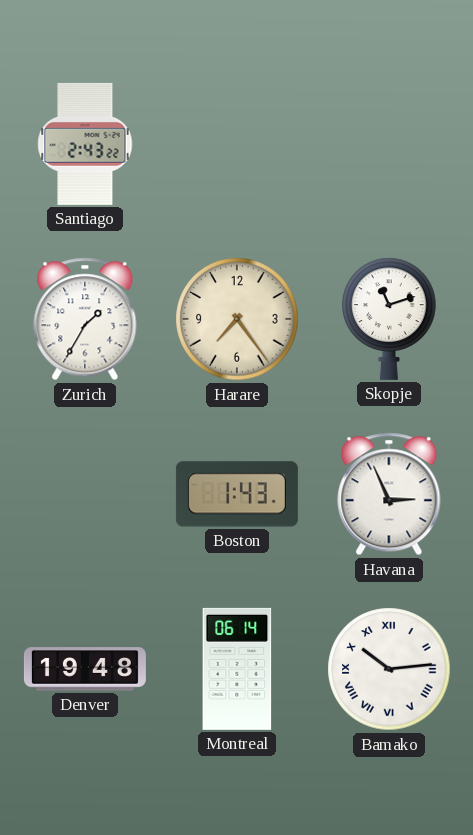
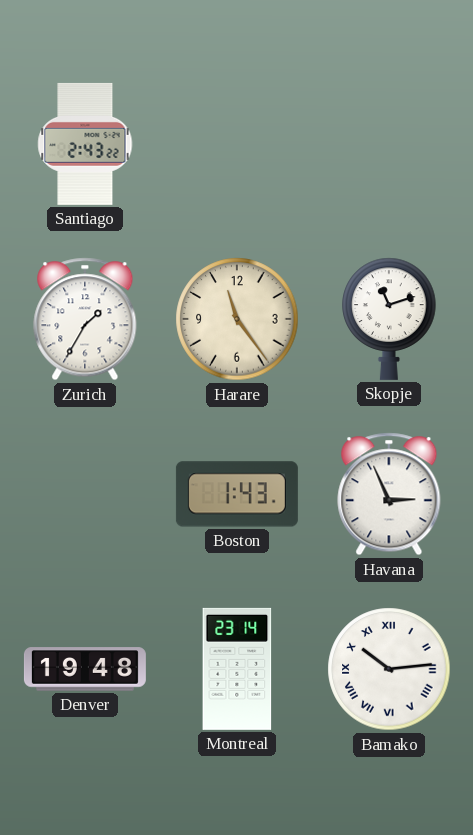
Harare: 7:24 -> 11:24 (237, 319)
Montreal: 06:14 -> 23:14 (237, 669)
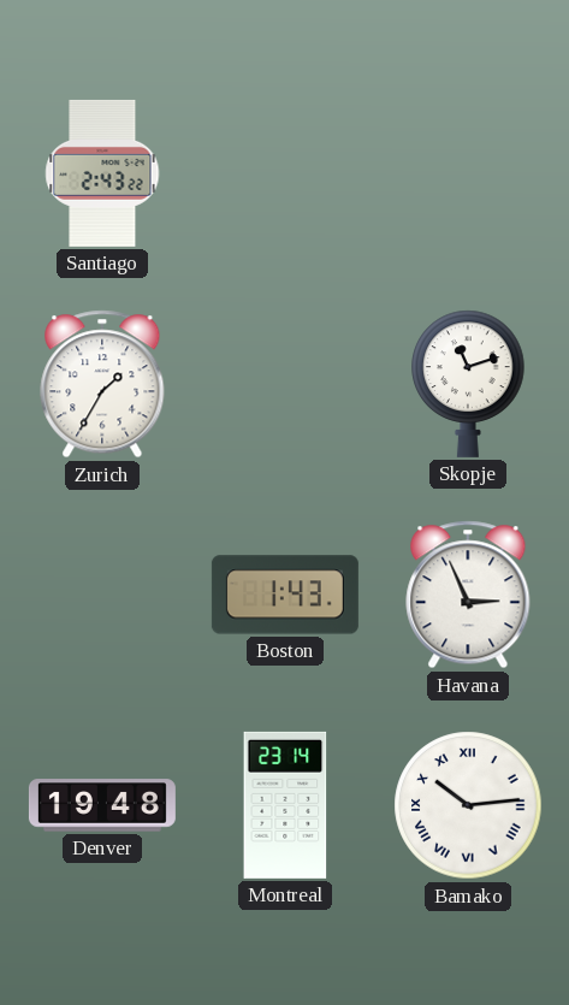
Harare: 11:24 -> none (237, 319)
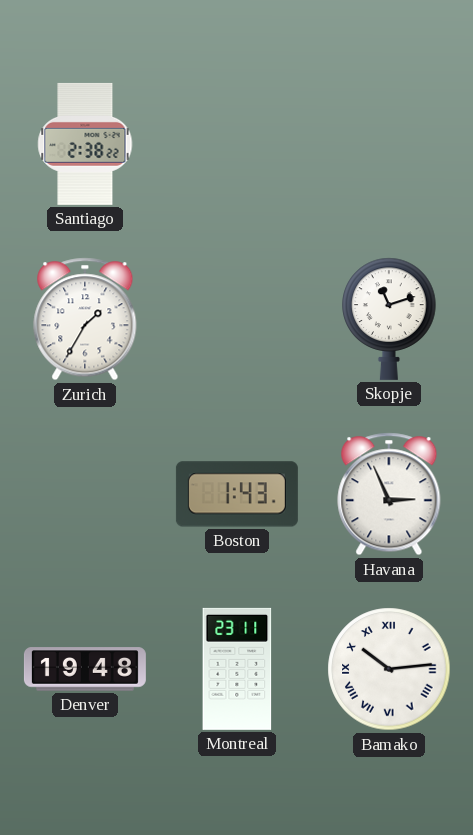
Santiago: 2:43 -> 2:38 (85, 144)
Montreal: 23:14 -> 23:11 (237, 669)
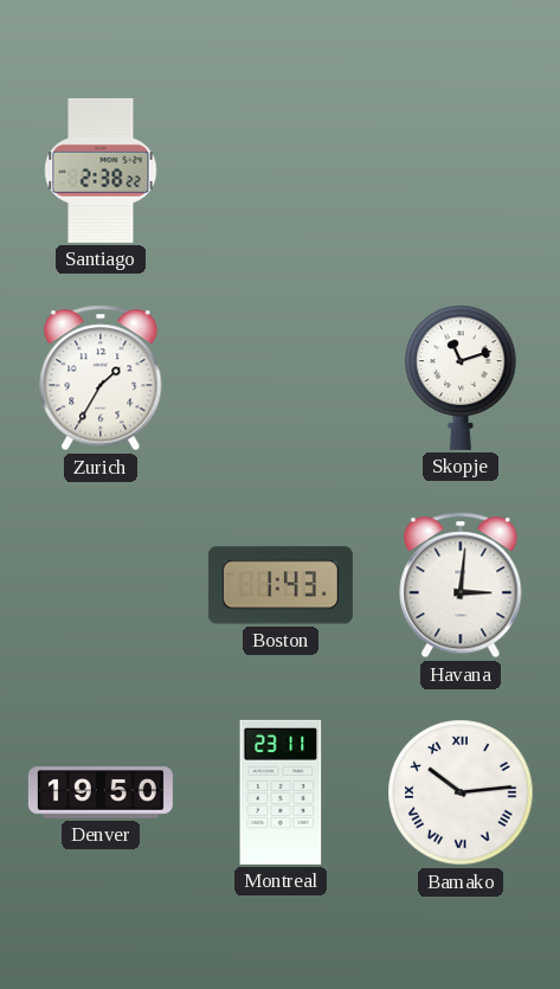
Havana: 2:56 -> 3:01 (461, 585)
Denver: 19:48 -> 19:50 (101, 792)
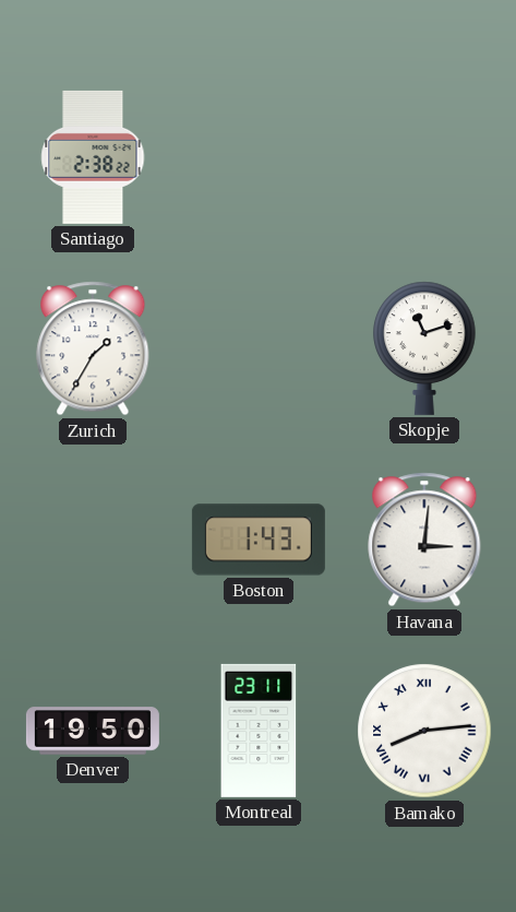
Bamako: 10:14 -> 8:14 (424, 731)
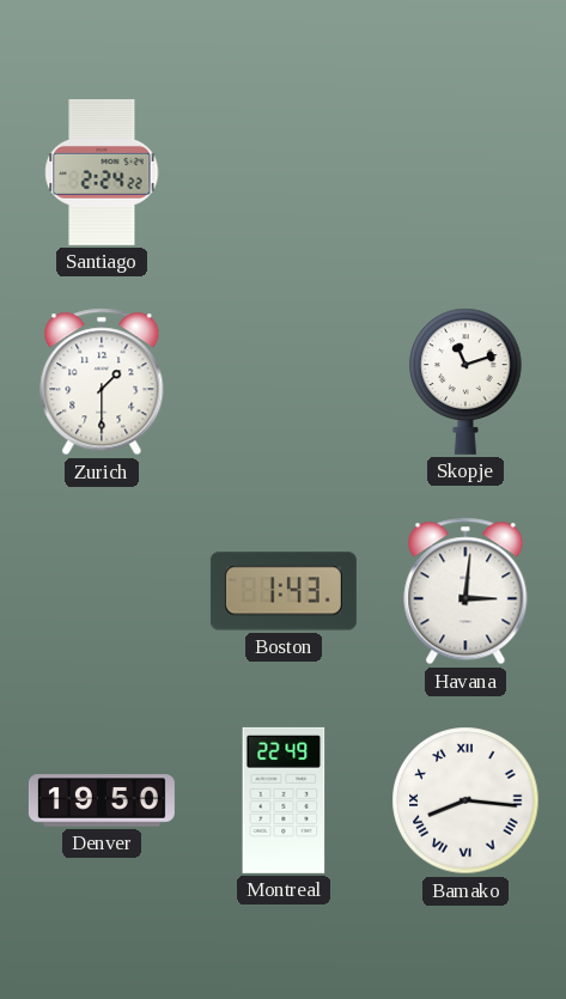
Santiago: 2:38 -> 2:24 (102, 172)
Zurich: 1:35 -> 1:30 (102, 382)
Montreal: 23:11 -> 22:49 (284, 800)
Bamako: 8:14 -> 8:16 (465, 800)
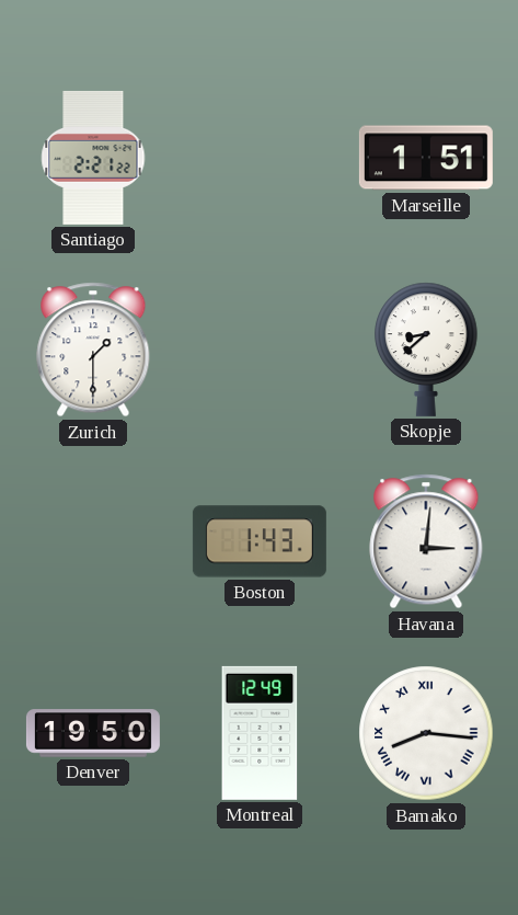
Santiago: 2:24 -> 2:21 (93, 158)
Marseille: none -> 1:51 (426, 158)
Skopje: 11:12 -> 8:38 (426, 350)
Montreal: 22:49 -> 12:49 (260, 733)
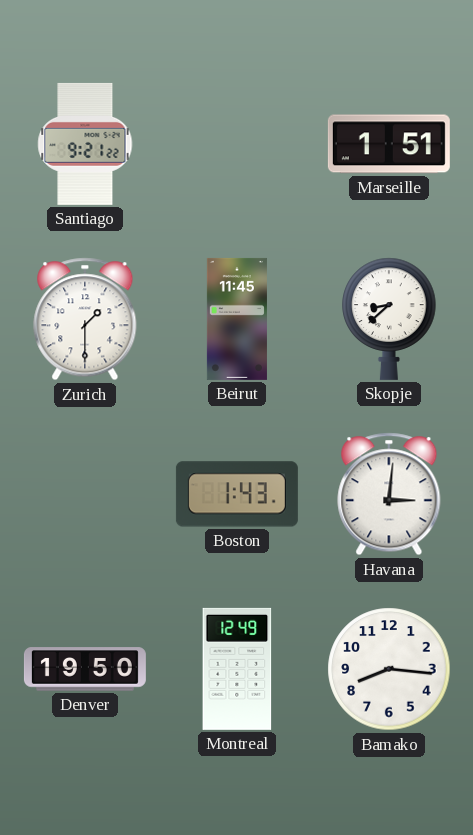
Santiago: 2:21 -> 9:21 (85, 144)
Beirut: none -> 11:45 (237, 319)
Bamako numerals: Roman -> Arabic (389, 669)
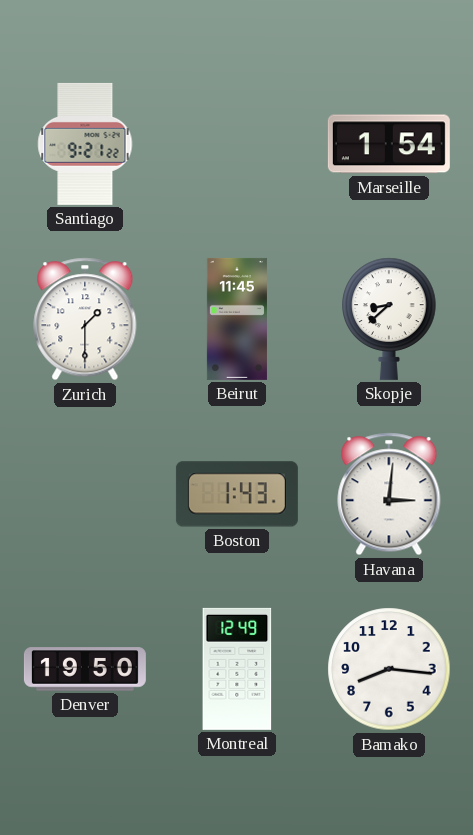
Marseille: 1:51 -> 1:54 (389, 144)
